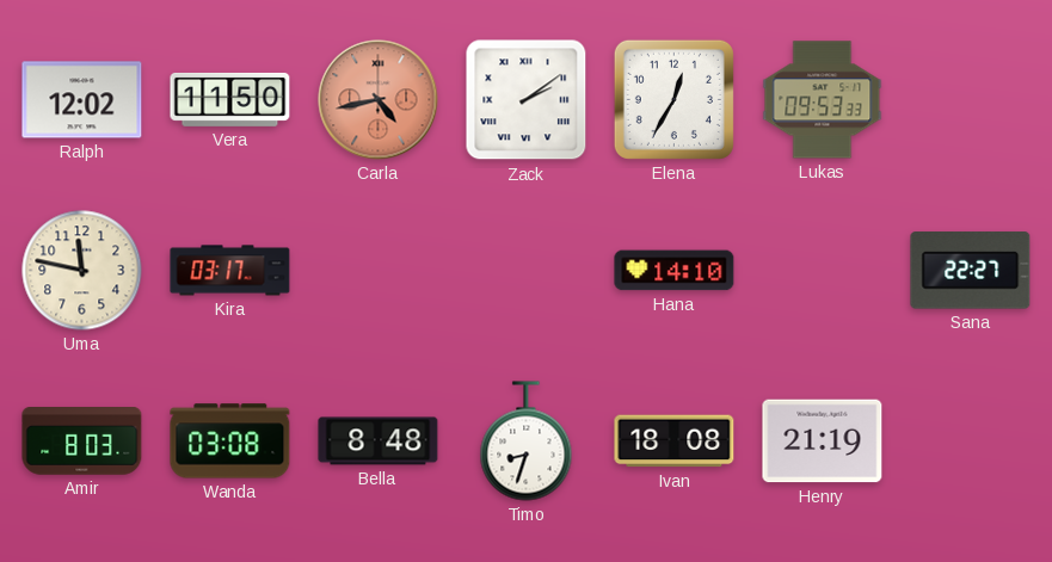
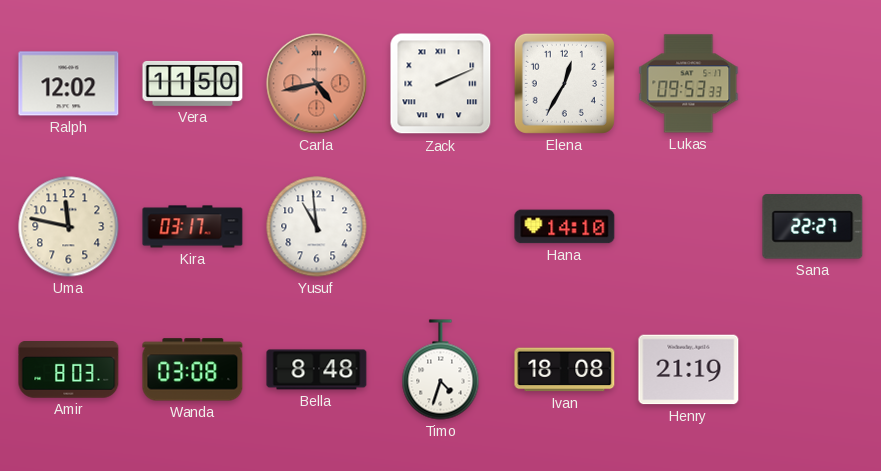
Zack: 2:09 -> 2:11 (441, 84)
Yusuf: none -> 10:59 (317, 227)
Timo: 8:33 -> 4:33 (441, 370)
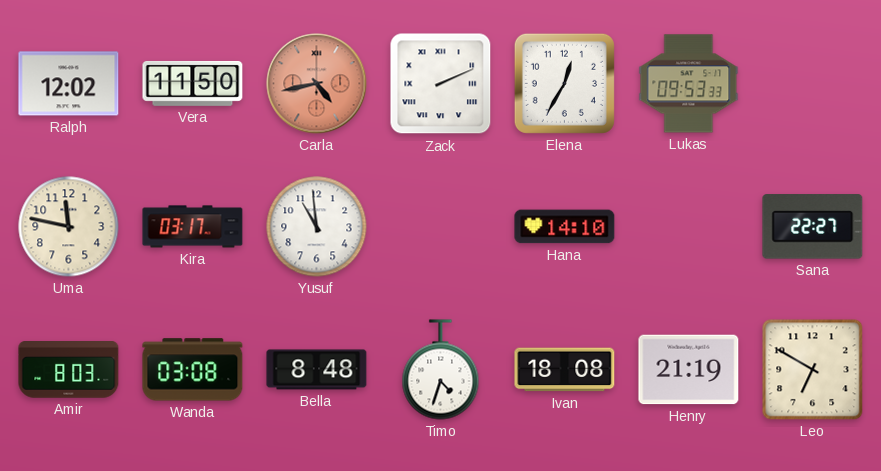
Leo: none -> 6:50 (813, 370)
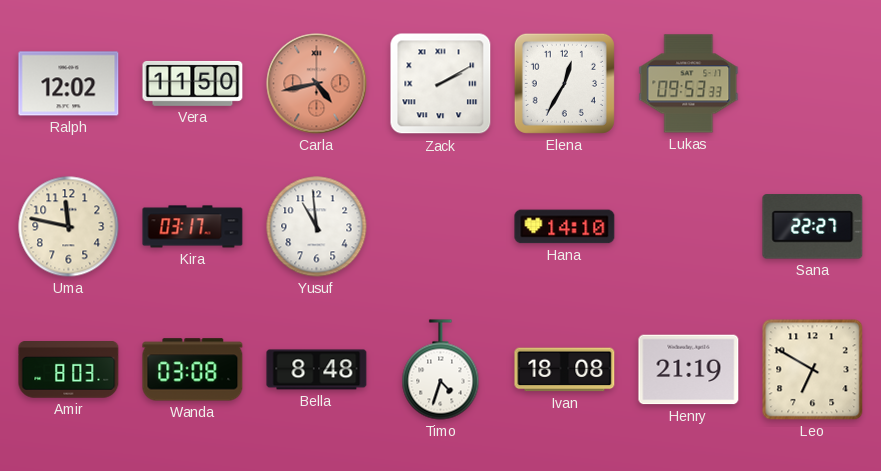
Zack: 2:11 -> 2:10 (441, 84)
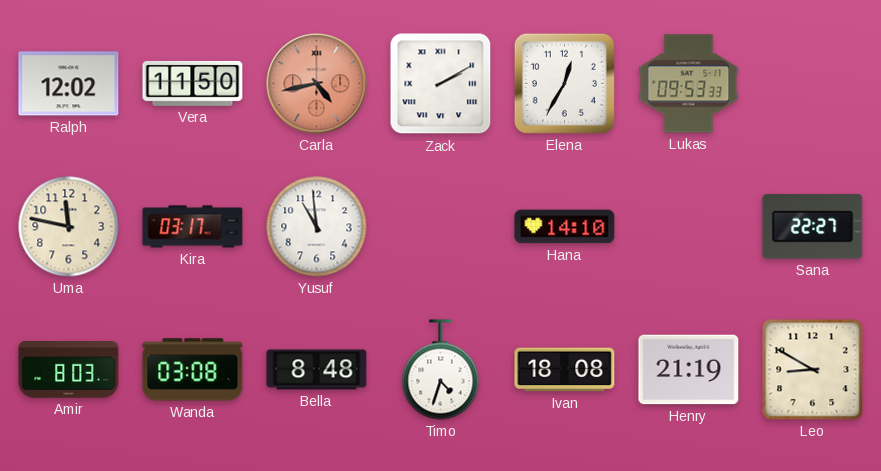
Leo: 6:50 -> 8:50 (813, 370)
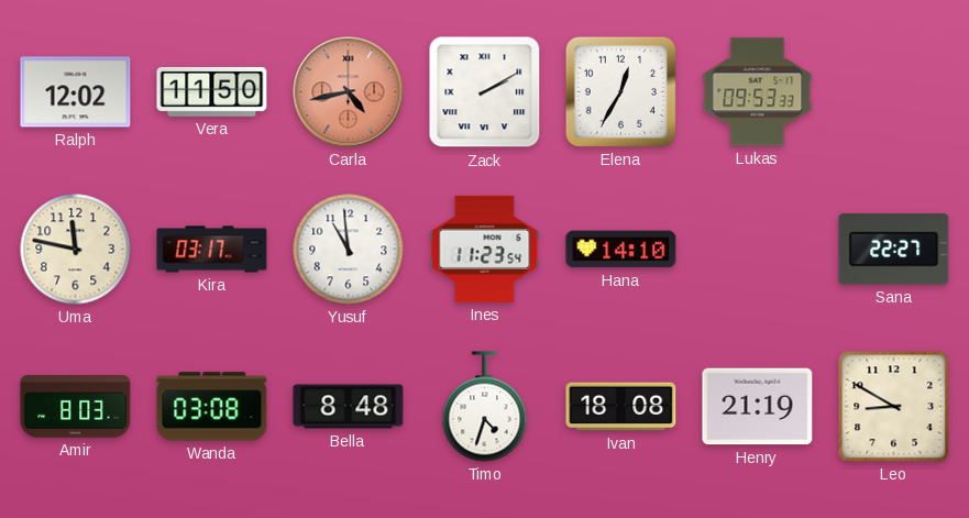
Ines: none -> 11:23 (485, 249)
